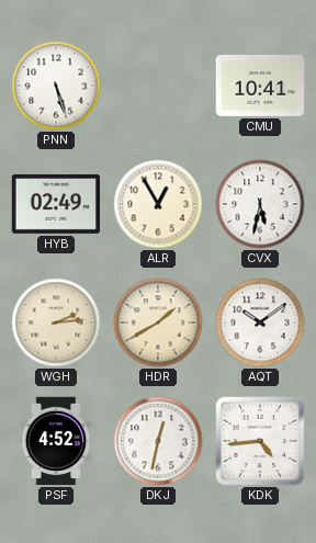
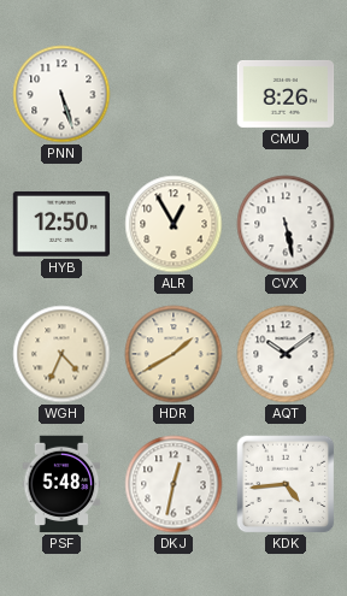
CMU: 10:41 -> 8:26 (286, 94)
HYB: 02:49 -> 12:50 (61, 224)
CVX: 5:32 -> 5:28 (286, 224)
WGH: 2:14 -> 4:34 (61, 354)
PSF: 4:52 -> 5:48 (61, 484)
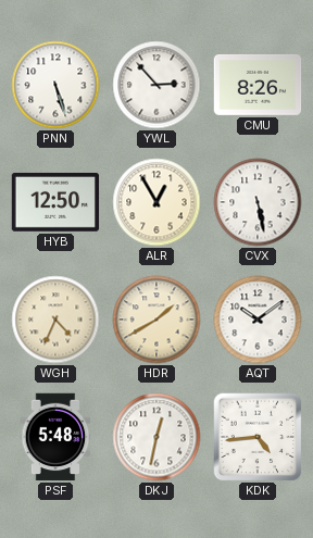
YWL: none -> 2:53 (156, 85)
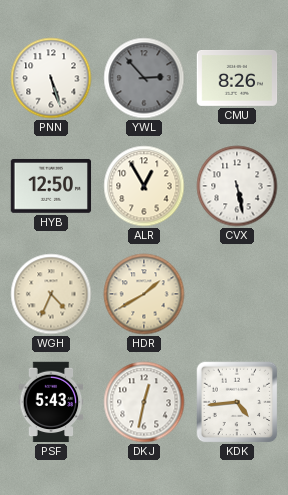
YWL dial: white -> grey (144, 78)
AQT: 10:09 -> none (258, 320)
PSF: 5:48 -> 5:43 (51, 402)
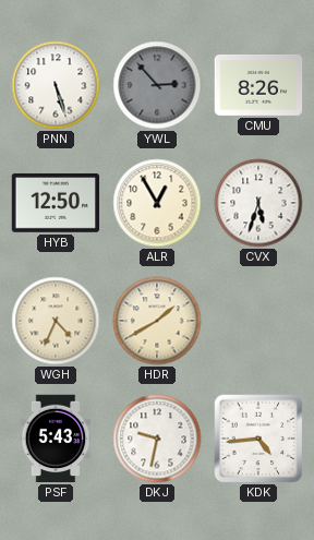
CVX: 5:28 -> 5:33 (258, 203)
DKJ: 12:32 -> 9:32 (157, 439)
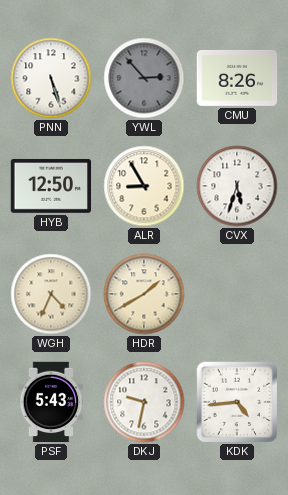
ALR: 12:55 -> 8:55 (144, 186)
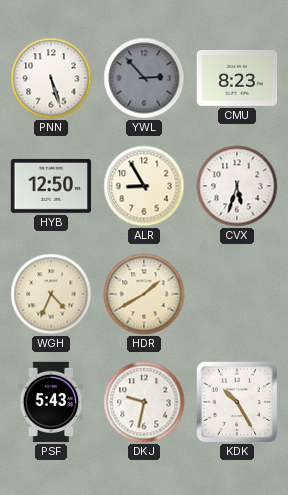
CMU: 8:26 -> 8:23 (237, 78)
KDK: 4:44 -> 10:25 (237, 402)
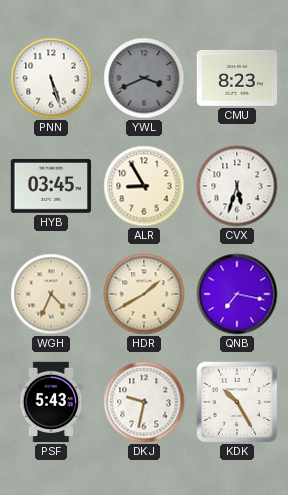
YWL: 2:53 -> 3:41 (144, 78)
HYB: 12:50 -> 03:45 (51, 186)
QNB: none -> 7:17 (237, 294)
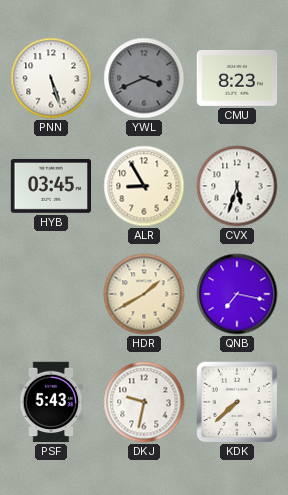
WGH: 4:34 -> none (51, 294)
KDK: 10:25 -> 7:38 (237, 402)
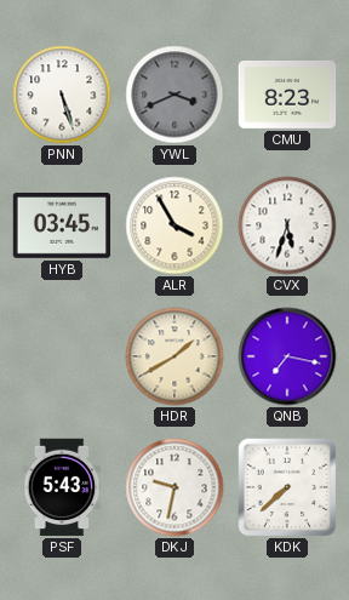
ALR: 8:55 -> 3:55 (174, 225)
